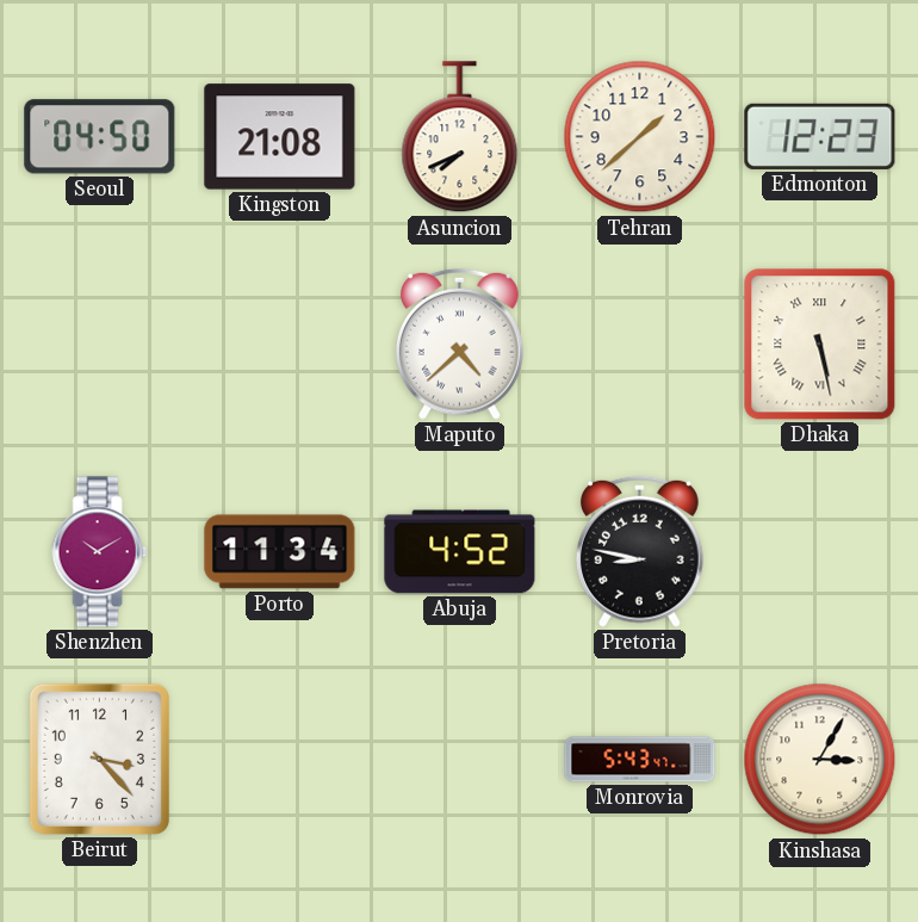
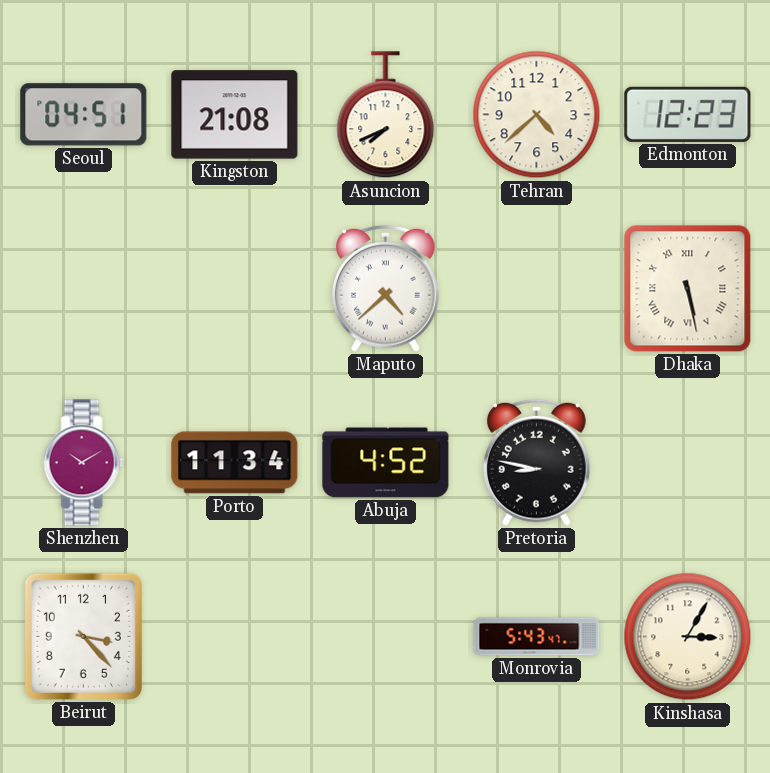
Seoul: 04:50 -> 04:51 (84, 115)
Tehran: 1:38 -> 4:38 (537, 115)
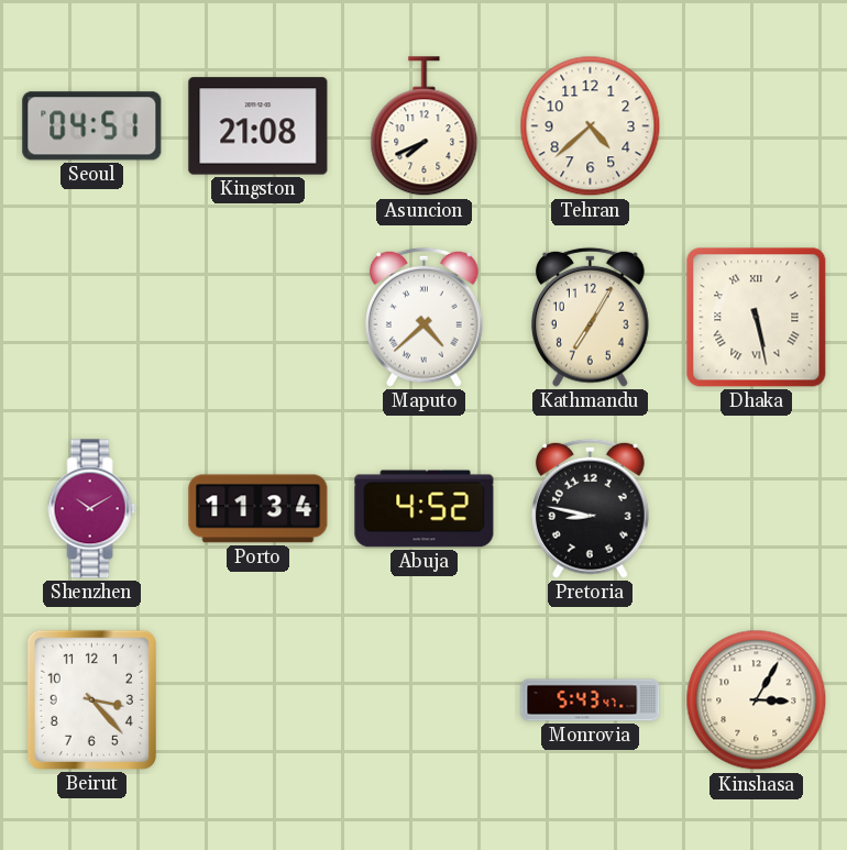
Edmonton: 12:23 -> none (688, 114)
Kathmandu: none -> 7:05 (591, 317)
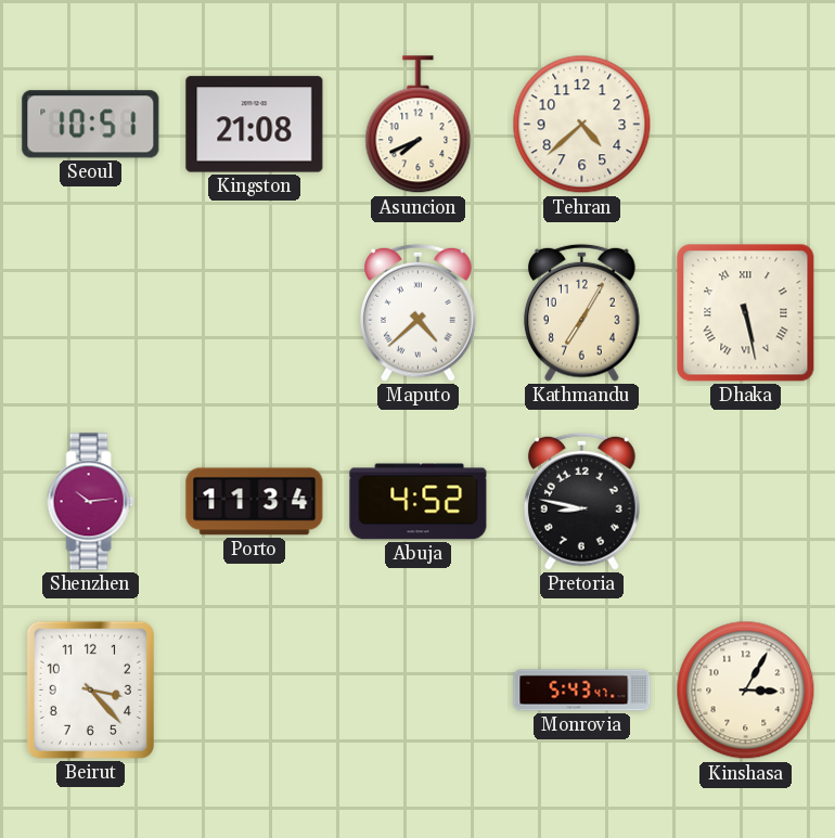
Seoul: 04:51 -> 10:51 (91, 125)
Shenzhen: 10:10 -> 10:14 (91, 502)
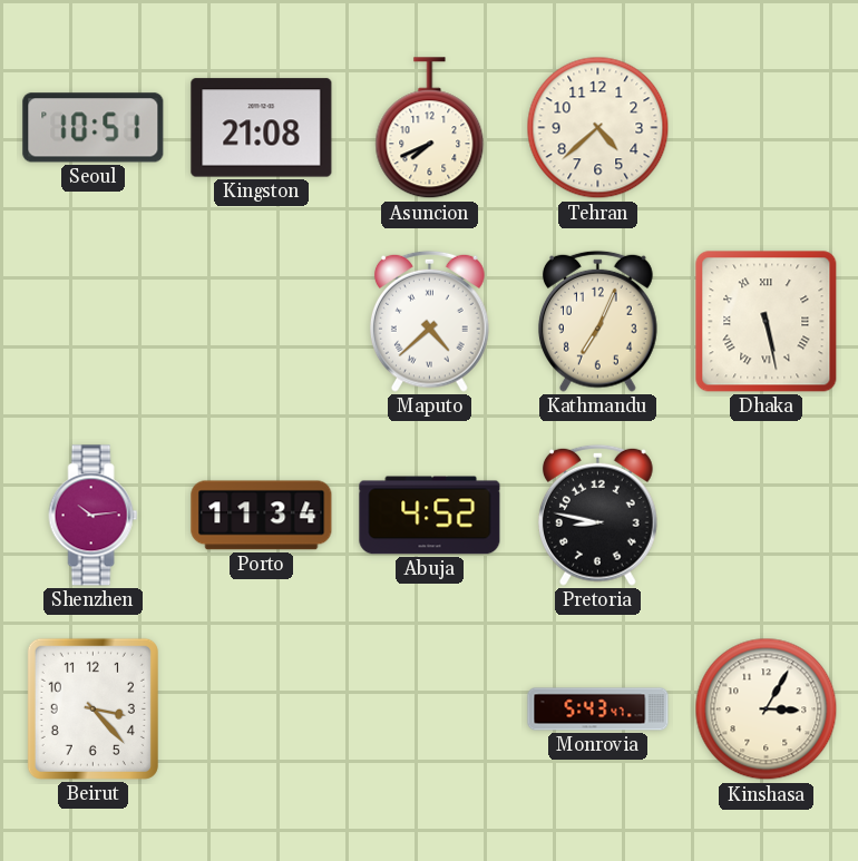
Kathmandu: 7:05 -> 7:04 (598, 321)
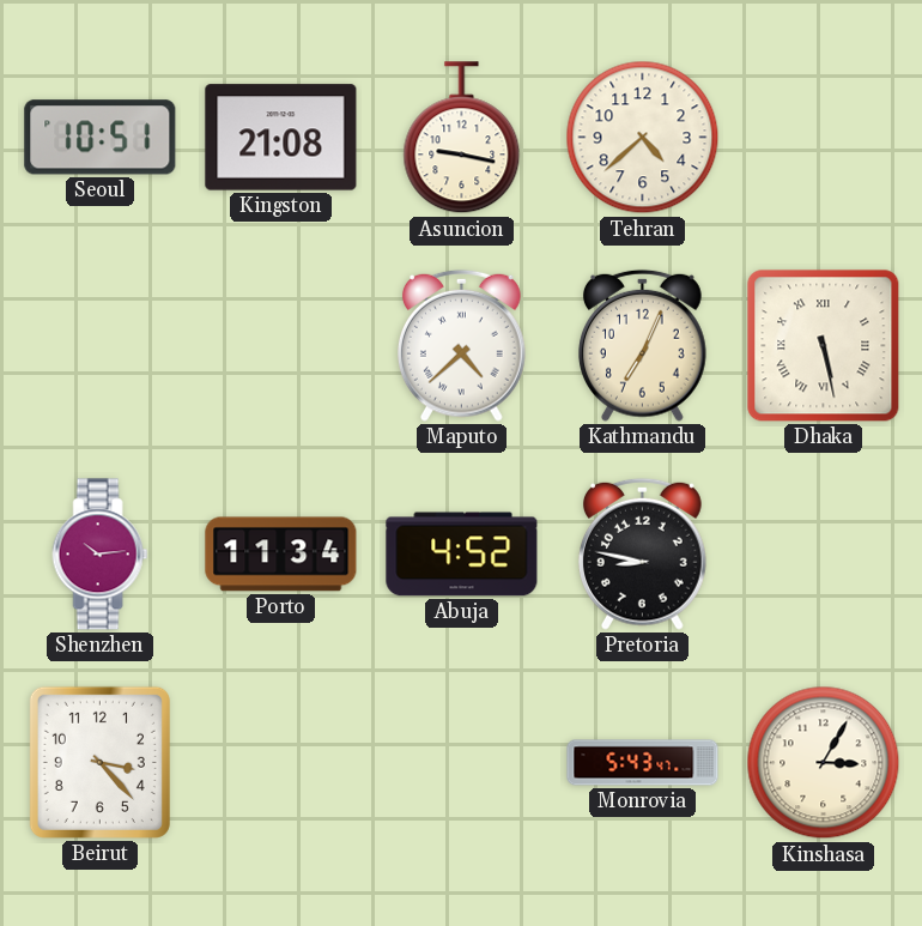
Asuncion: 7:41 -> 9:17 (462, 138)
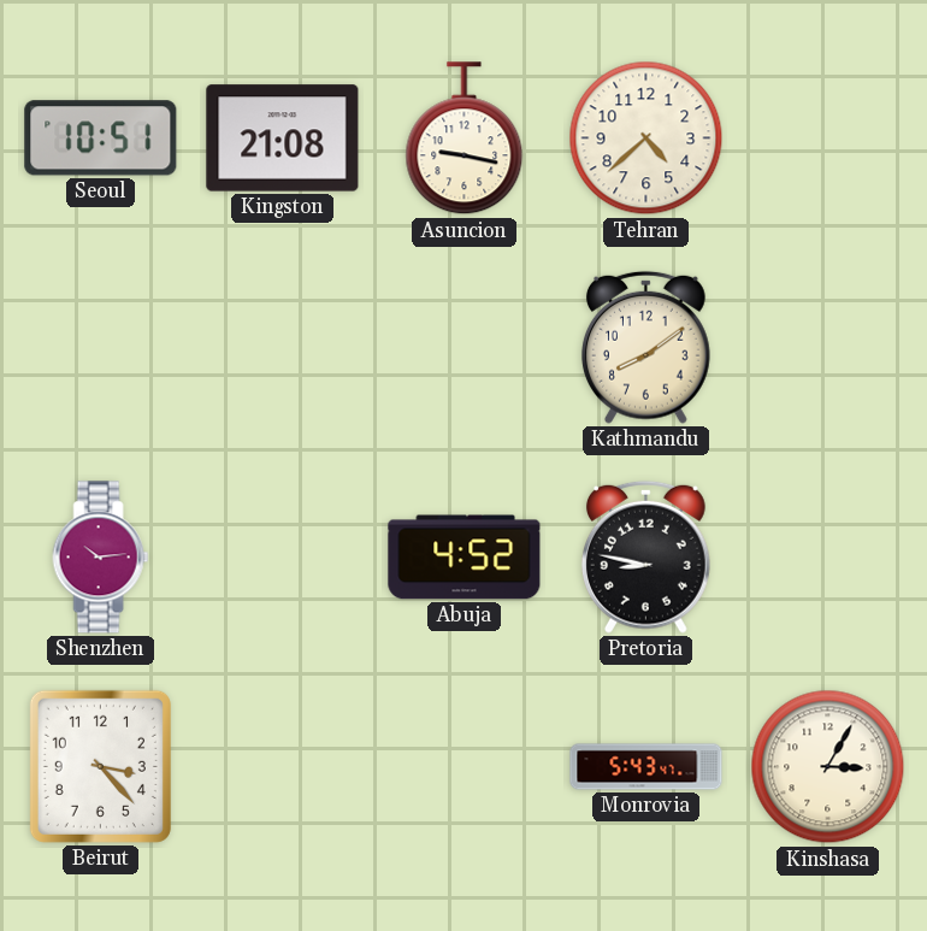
Maputo: 4:38 -> none (462, 345)
Kathmandu: 7:04 -> 8:09 (646, 347)
Dhaka: 5:28 -> none (824, 346)
Porto: 11:34 -> none (281, 555)
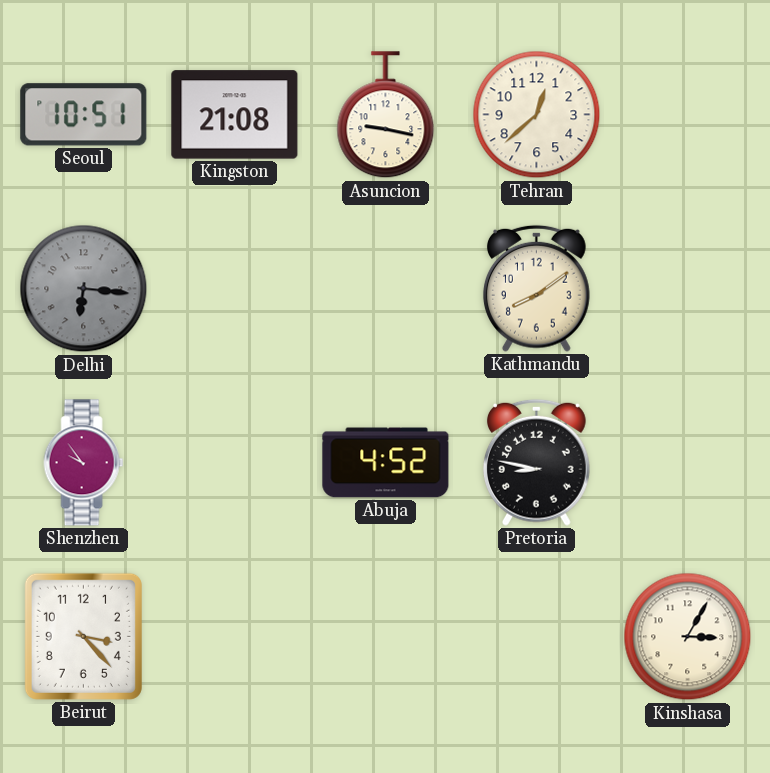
Tehran: 4:38 -> 12:38 (537, 115)
Delhi: none -> 6:16 (84, 289)
Shenzhen: 10:14 -> 9:54 (84, 463)
Monrovia: 5:43 -> none (646, 767)
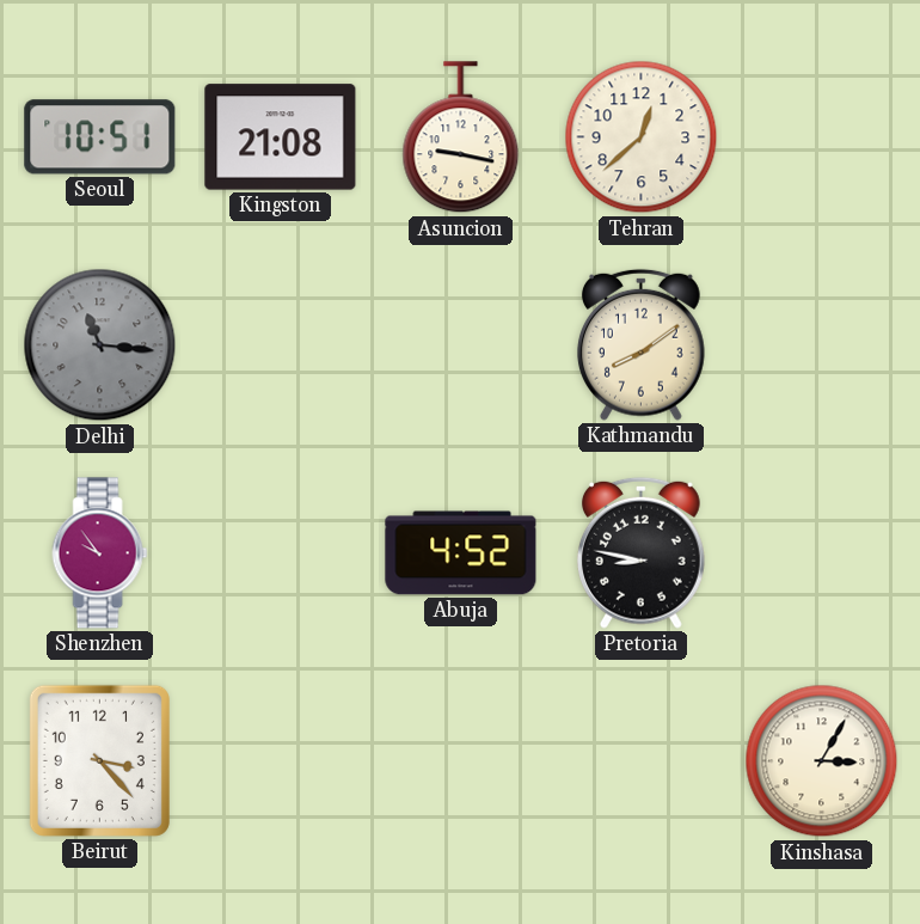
Delhi: 6:16 -> 11:16 (100, 345)
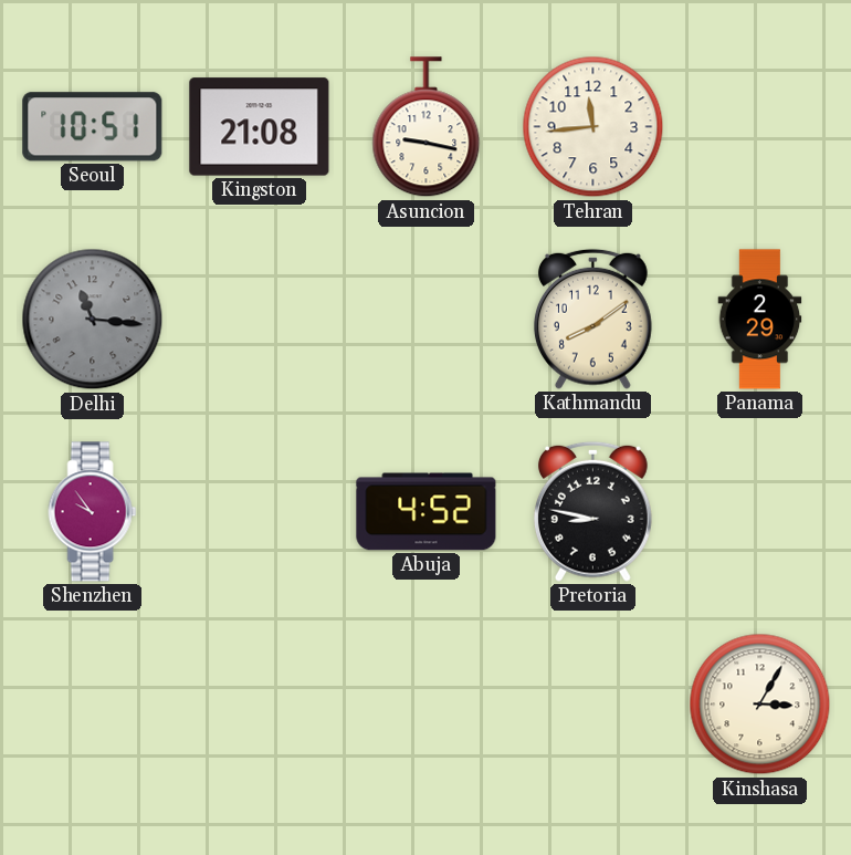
Tehran: 12:38 -> 11:44 (593, 127)
Panama: none -> 2:29 (760, 320)
Beirut: 3:23 -> none (99, 760)
